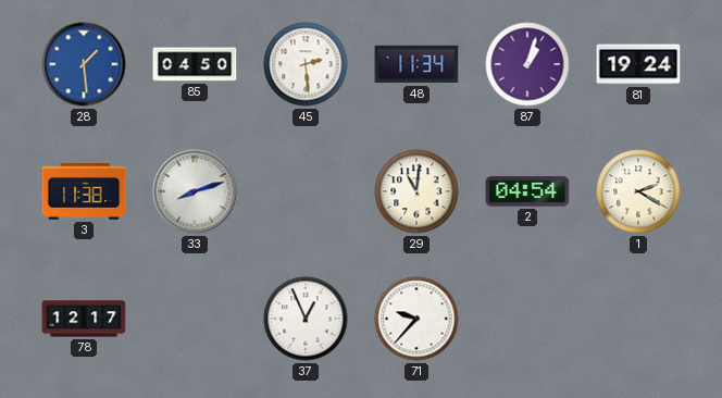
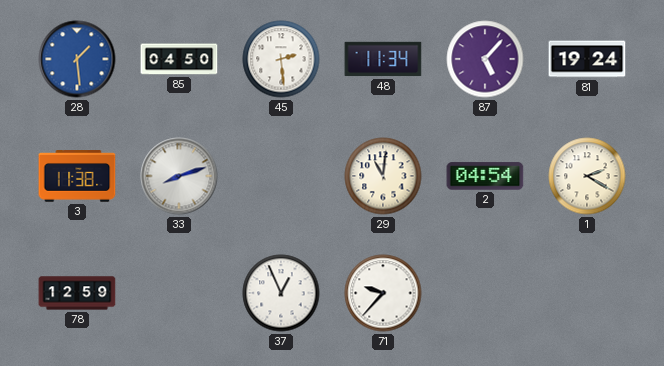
87: 1:03 -> 5:07 (485, 59)
78: 12:17 -> 12:59 (77, 293)
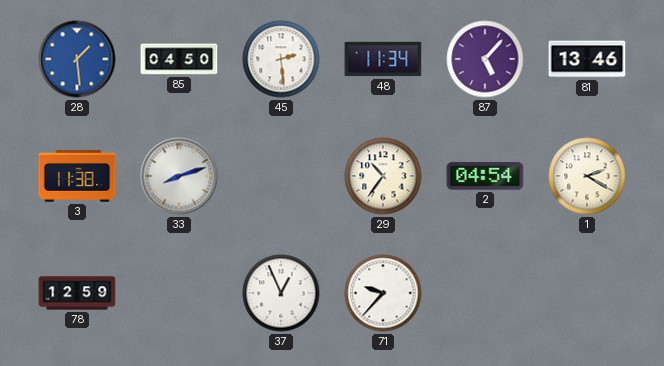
81: 19:24 -> 13:46 (587, 59)
29: 11:01 -> 10:36 (383, 176)
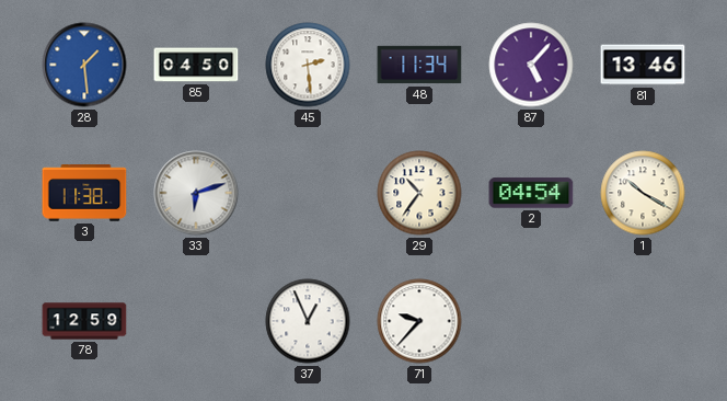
33: 8:12 -> 6:12 (196, 193)
1: 2:20 -> 10:20 (643, 193)
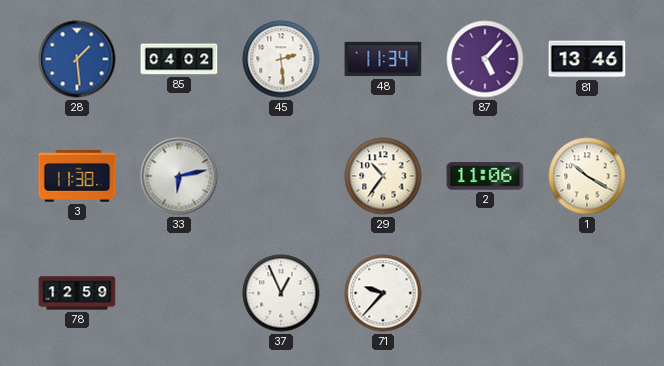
85: 04:50 -> 04:02 (179, 59)
33: 6:12 -> 6:13 (179, 176)
2: 04:54 -> 11:06 (485, 176)
